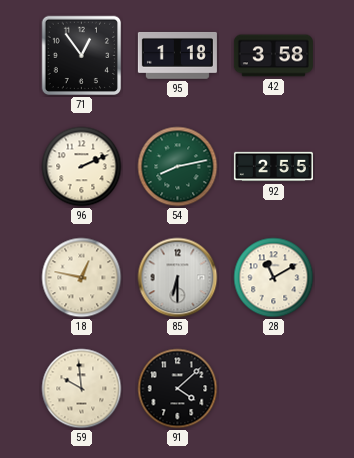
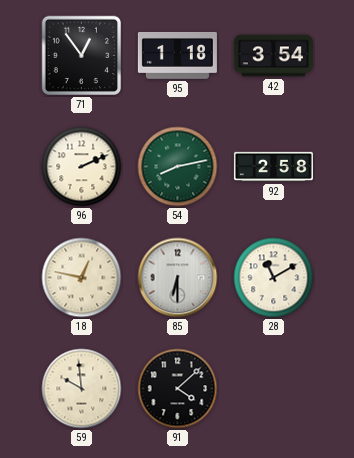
42: 3:58 -> 3:54 (273, 56)
92: 2:55 -> 2:58 (273, 167)
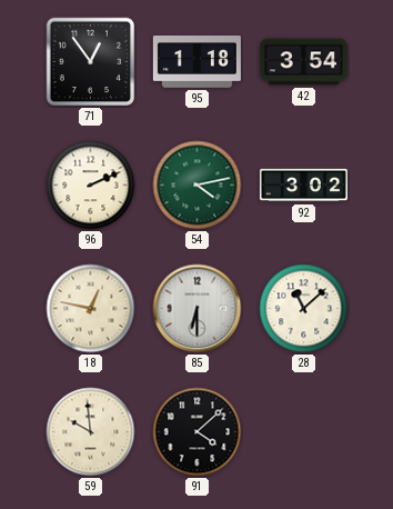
54: 8:13 -> 4:13 (198, 186)
92: 2:58 -> 3:02 (303, 186)
28: 11:10 -> 11:08 (304, 309)
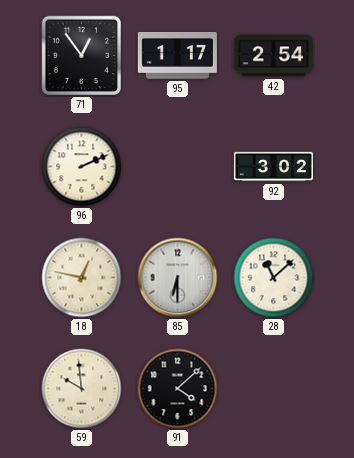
95: 1:18 -> 1:17 (177, 55)
42: 3:54 -> 2:54 (273, 56)
54: 4:13 -> none (198, 186)
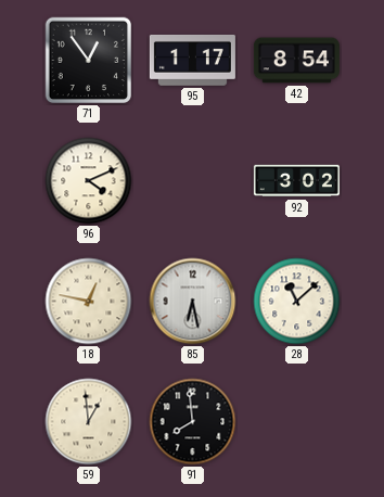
42: 2:54 -> 8:54 (296, 61)
96: 2:11 -> 4:11 (89, 181)
85: 6:30 -> 6:28 (193, 302)
59: 9:59 -> 12:59 (89, 422)
91: 4:08 -> 7:59 (193, 422)
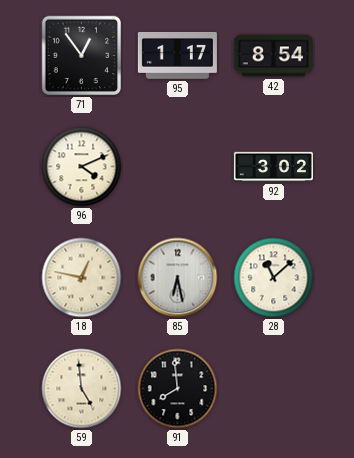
59: 12:59 -> 4:59 (82, 389)
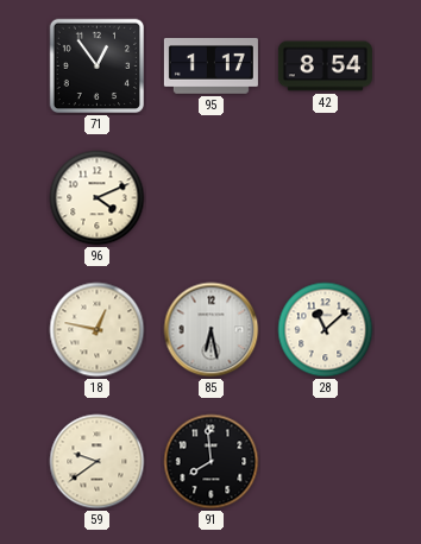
92: 3:02 -> none (273, 167)
59: 4:59 -> 9:39 (98, 462)
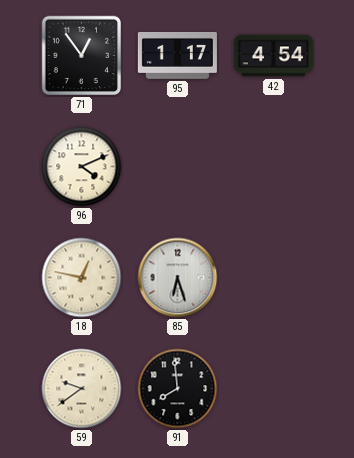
42: 8:54 -> 4:54 (273, 56)
85: 6:28 -> 6:27 (178, 278)
28: 11:08 -> none (326, 330)
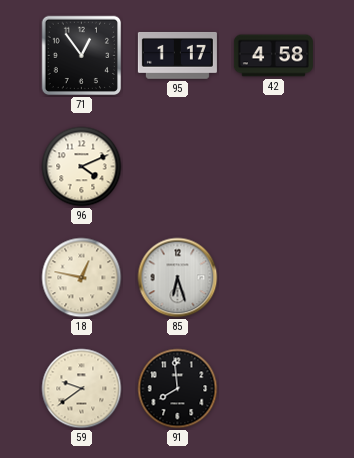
42: 4:54 -> 4:58 (273, 56)
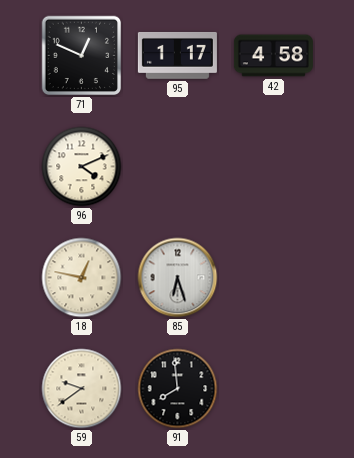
71: 12:54 -> 12:49 (82, 56)
